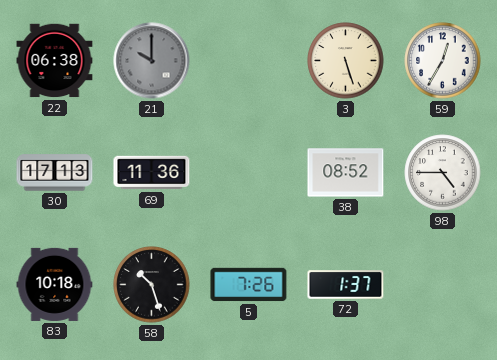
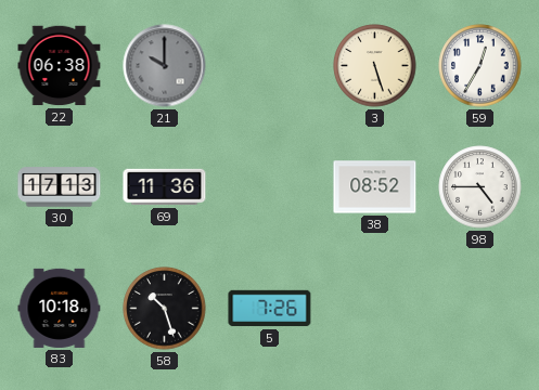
72: 1:37 -> none (346, 285)
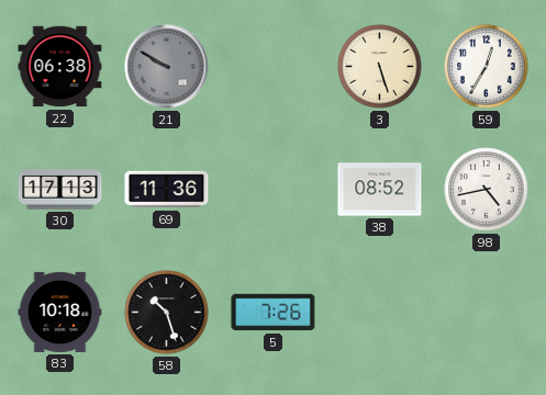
21: 10:00 -> 9:50 (167, 67)
98: 4:45 -> 4:43 (487, 190)
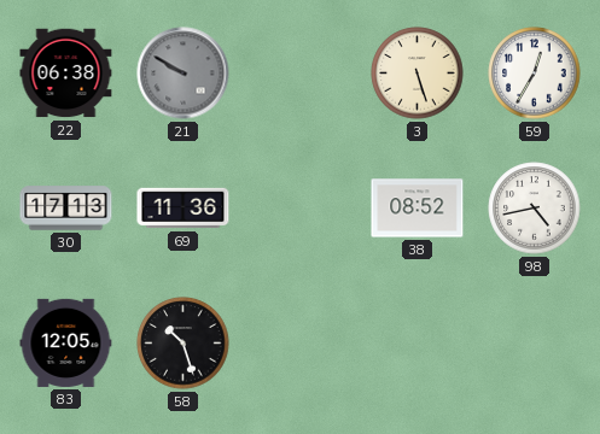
83: 10:18 -> 12:05 (66, 342)
5: 7:26 -> none (274, 313)
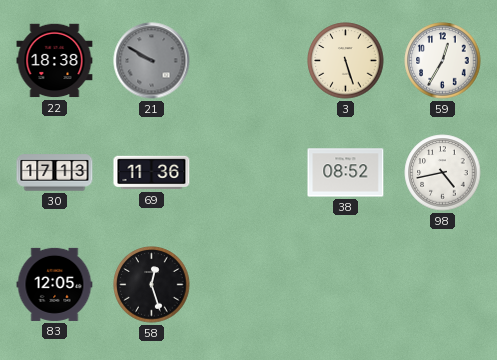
22: 06:38 -> 18:38 (55, 61)
58: 10:27 -> 12:27 (152, 285)
